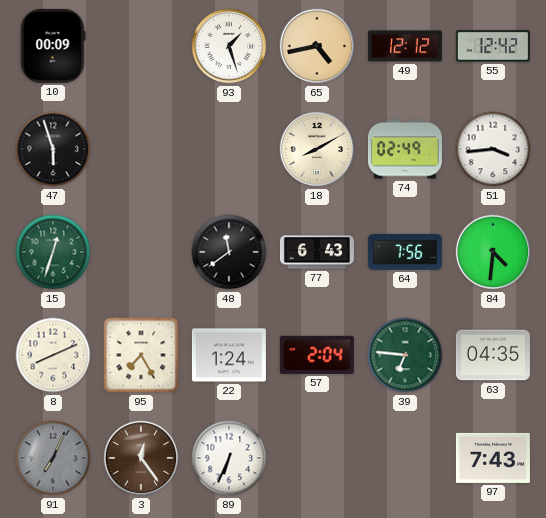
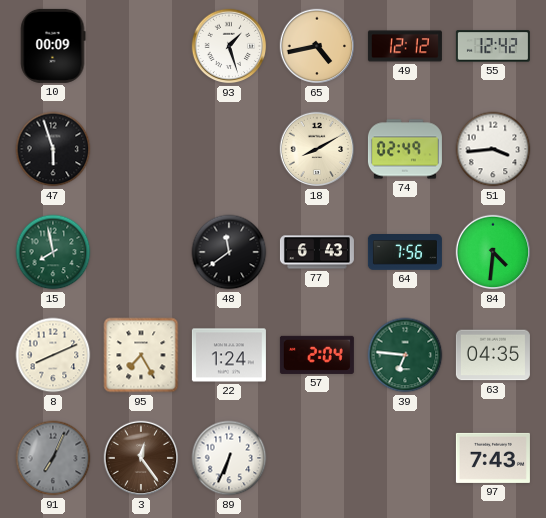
15: 12:33 -> 7:58 (53, 252)
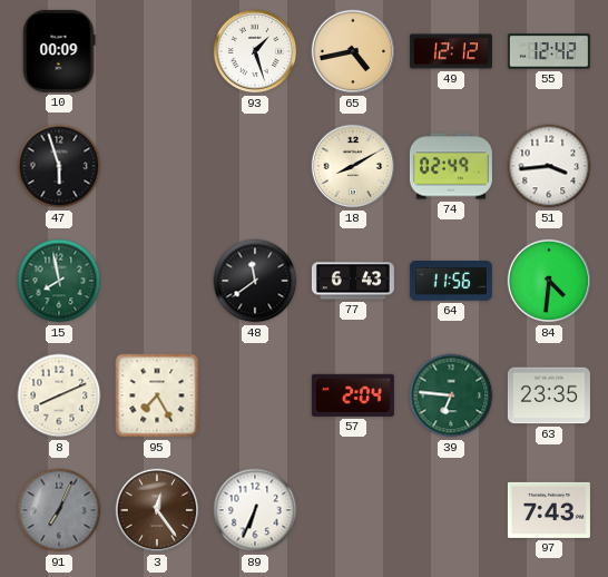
64: 7:56 -> 11:56 (451, 282)
22: 1:24 -> none (229, 355)
63: 04:35 -> 23:35 (549, 395)
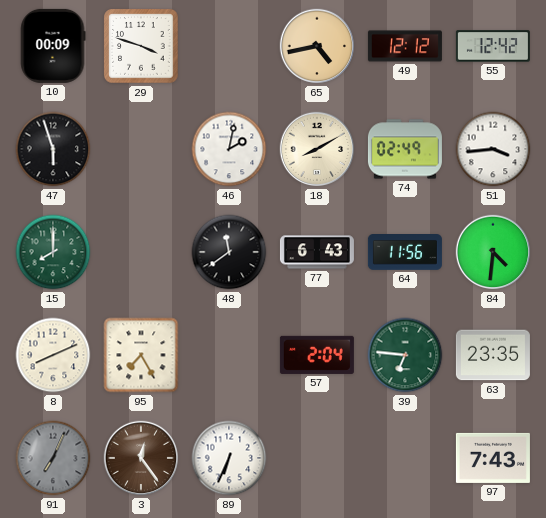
29: none -> 3:48 (141, 46)
93: 1:27 -> none (255, 51)
46: none -> 2:02 (229, 149)
15: 7:58 -> 8:00 (53, 252)
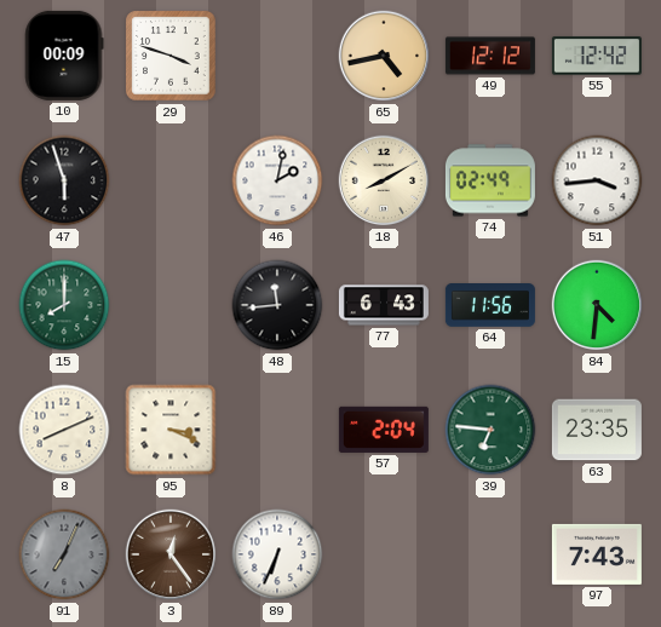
48: 11:39 -> 11:44 (277, 305)
95: 7:25 -> 3:19 (171, 430)
